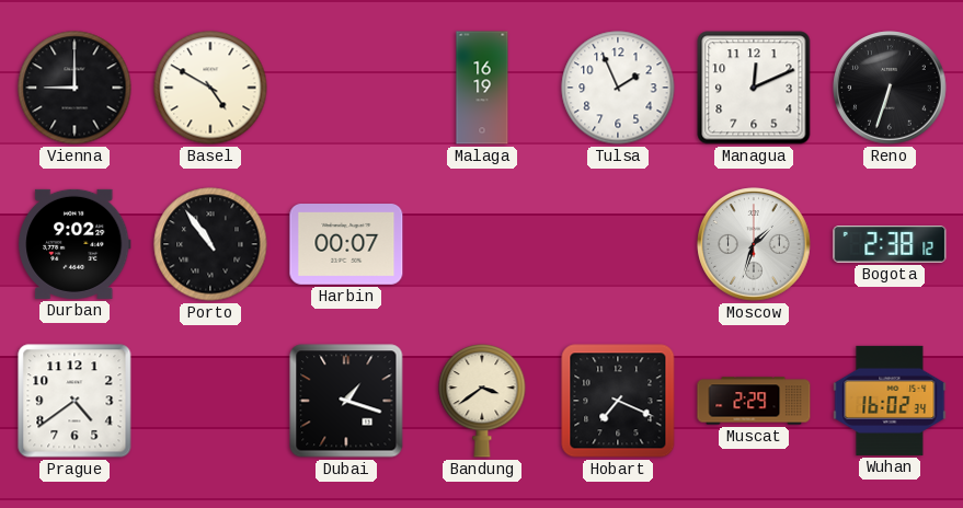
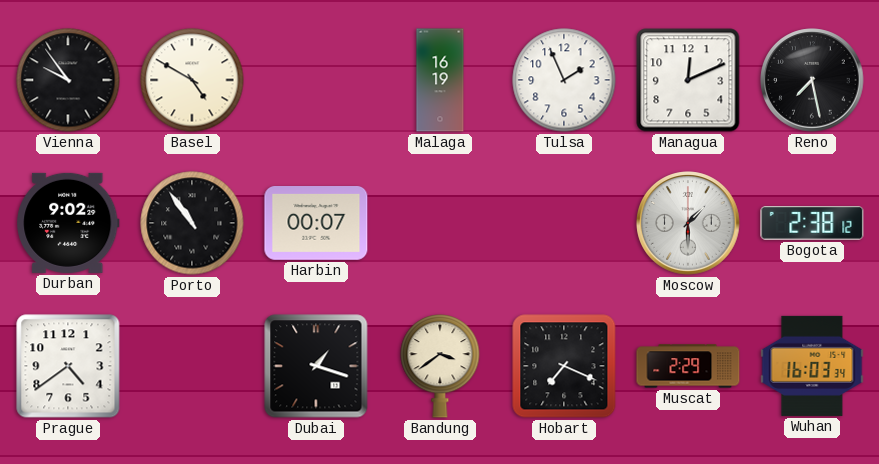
Vienna: 9:00 -> 9:54 (68, 80)
Reno: 6:33 -> 7:28 (812, 80)
Moscow: 1:33 -> 1:30 (688, 223)
Wuhan: 16:02 -> 16:03 (812, 366)
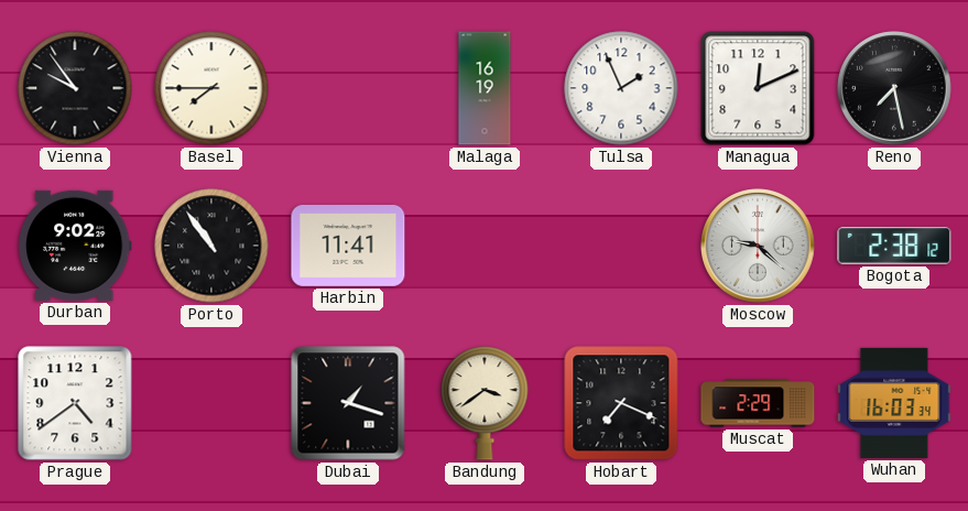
Basel: 4:50 -> 7:45 (211, 88)
Harbin: 00:07 -> 11:41 (348, 247)
Moscow: 1:30 -> 9:22 (758, 246)
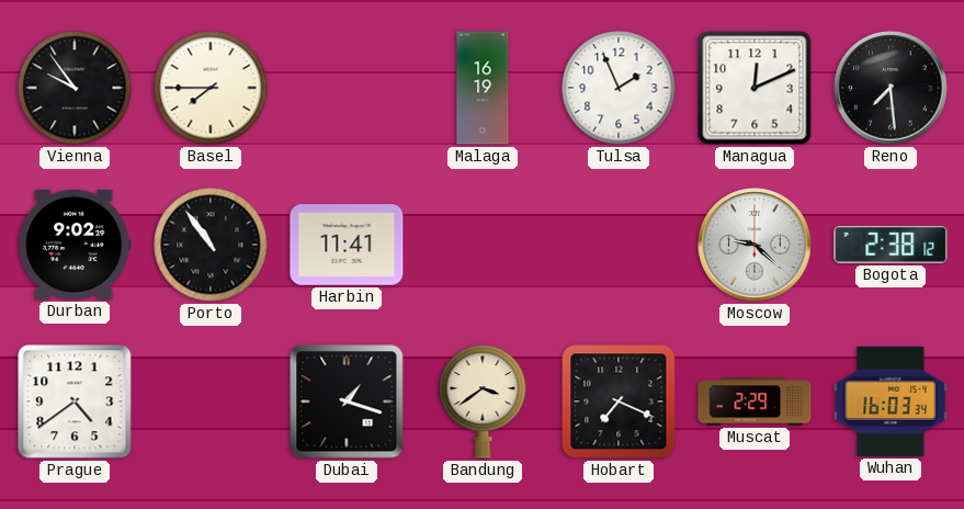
Reno: 7:28 -> 7:29 (891, 88)
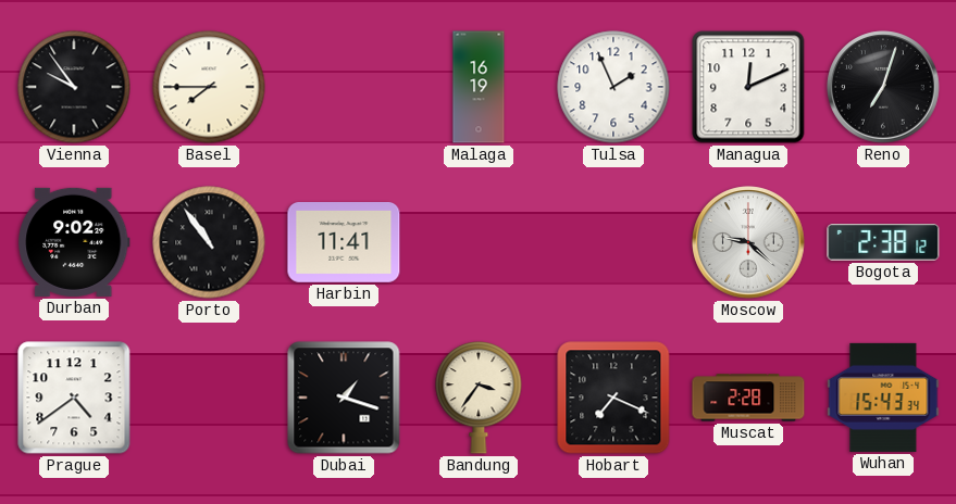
Reno: 7:29 -> 7:03 (883, 87)
Bandung: 3:39 -> 3:36 (479, 398)
Muscat: 2:29 -> 2:28 (748, 398)
Wuhan: 16:03 -> 15:43 (883, 398)
